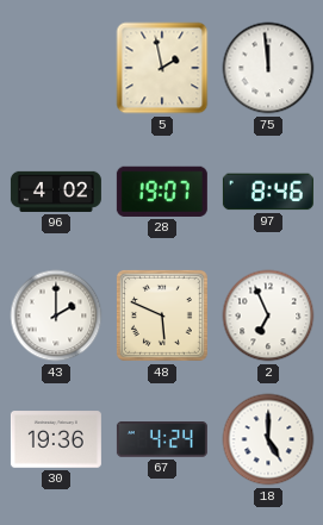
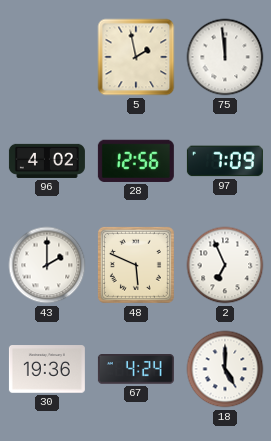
28: 19:07 -> 12:56 (136, 161)
97: 8:46 -> 7:09 (225, 161)
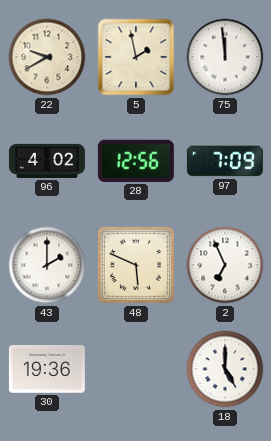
22: none -> 9:40 (47, 57)
67: 4:24 -> none (136, 369)
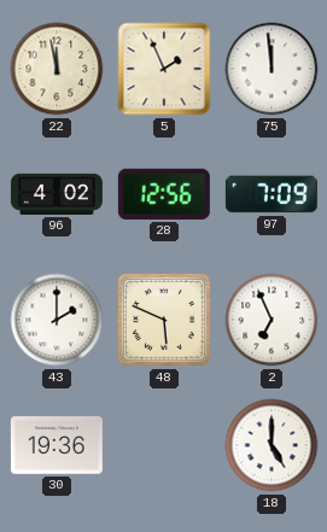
22: 9:40 -> 11:58 (57, 69)
5: 1:58 -> 1:56 (164, 69)
